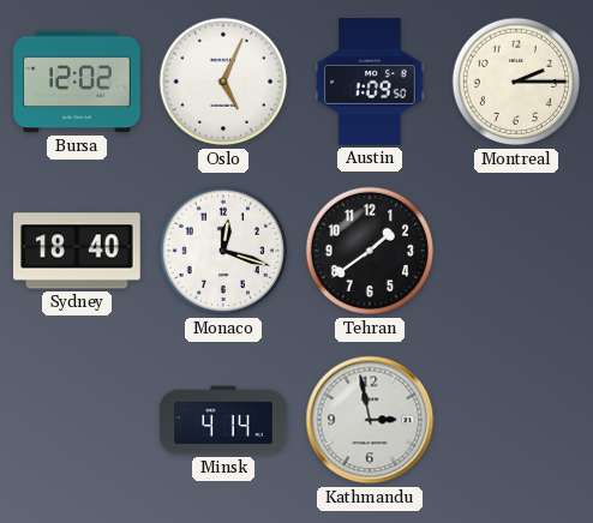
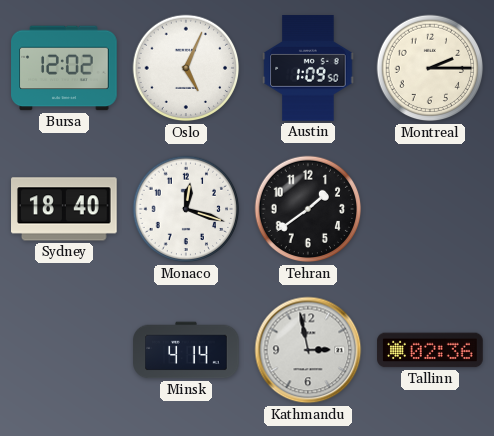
Tallinn: none -> 02:36 (430, 350)
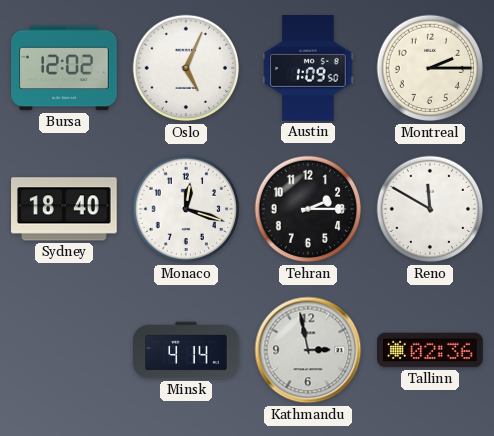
Tehran: 1:39 -> 2:15 (308, 209)
Reno: none -> 11:50 (430, 209)
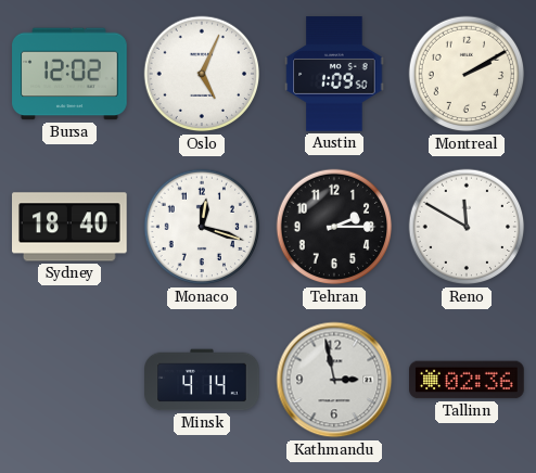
Montreal: 2:15 -> 2:10 (467, 74)
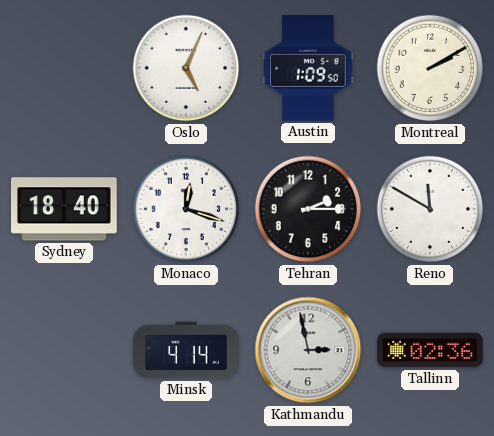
Bursa: 12:02 -> none (69, 74)
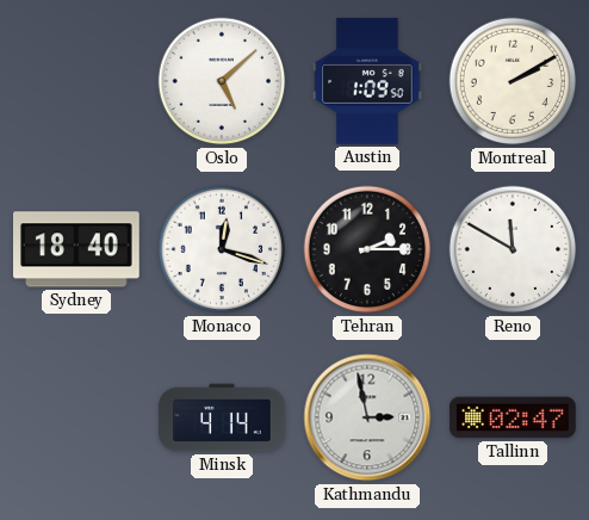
Oslo: 5:04 -> 5:08 (222, 81)
Tallinn: 02:36 -> 02:47 (513, 417)
